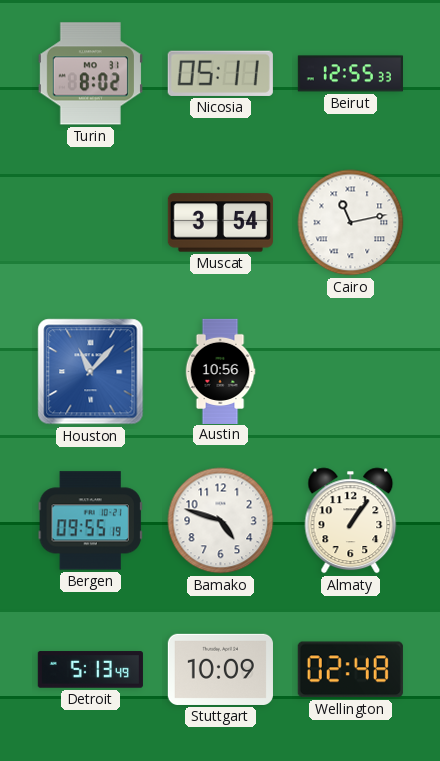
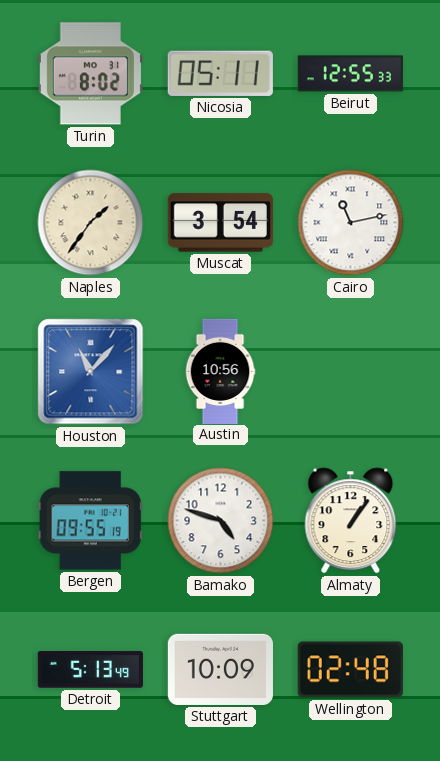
Naples: none -> 1:36 (91, 223)
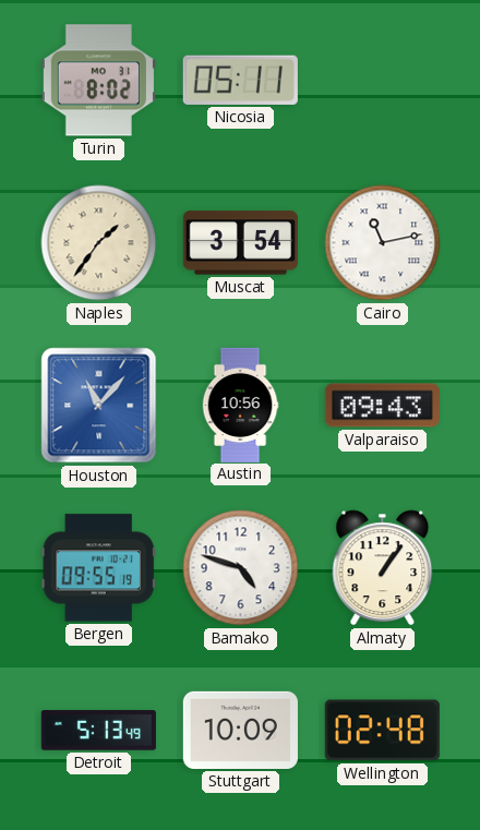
Beirut: 12:55 -> none (350, 74)
Valparaiso: none -> 09:43 (382, 406)
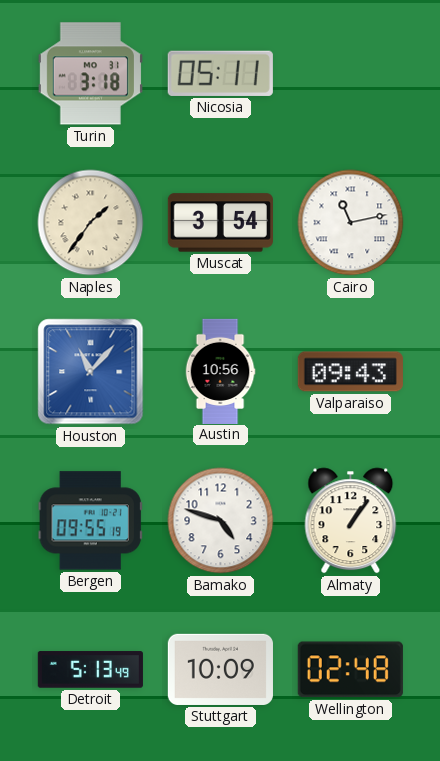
Turin: 8:02 -> 3:18 (90, 74)
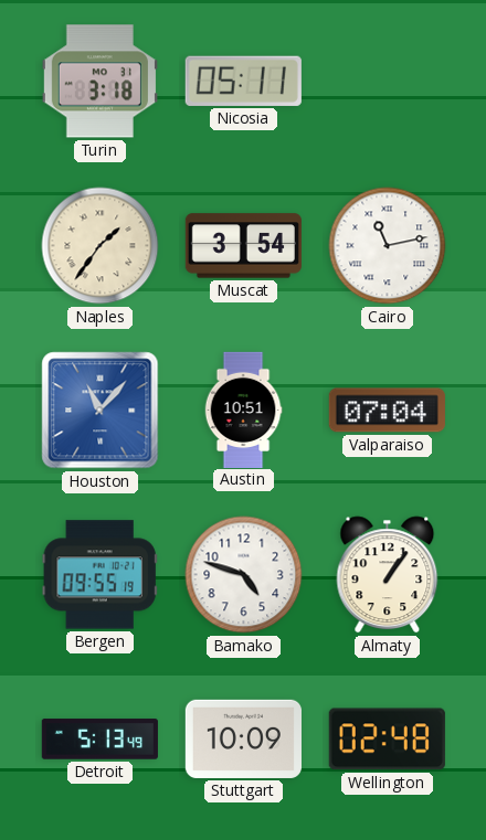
Austin: 10:56 -> 10:51 (243, 410)
Valparaiso: 09:43 -> 07:04 (387, 411)
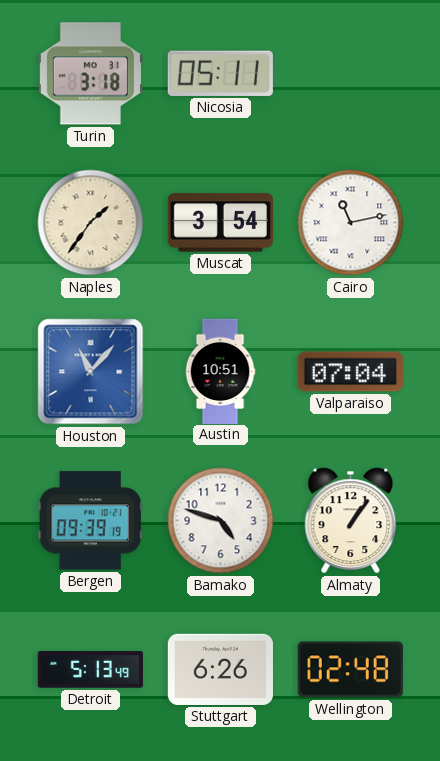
Bergen: 09:55 -> 09:39 (90, 521)
Stuttgart: 10:09 -> 6:26 (220, 669)
